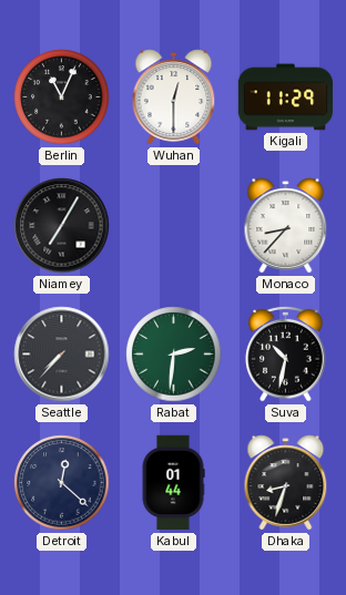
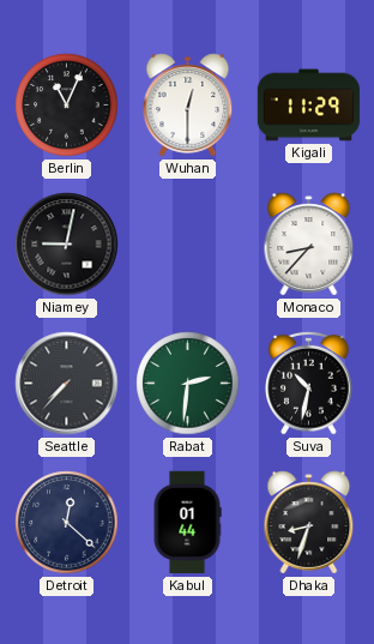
Niamey: 7:05 -> 9:02 (67, 245)
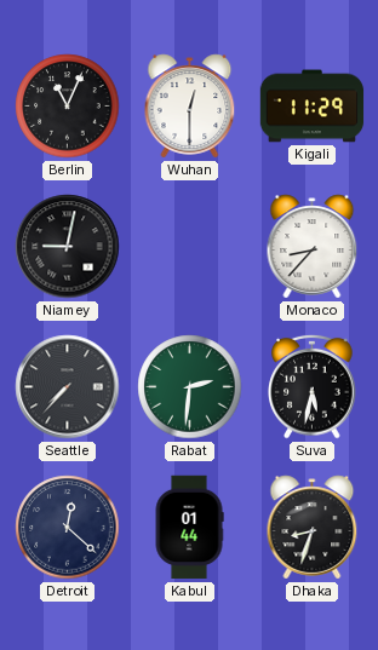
Suva: 10:32 -> 5:32 (313, 386)
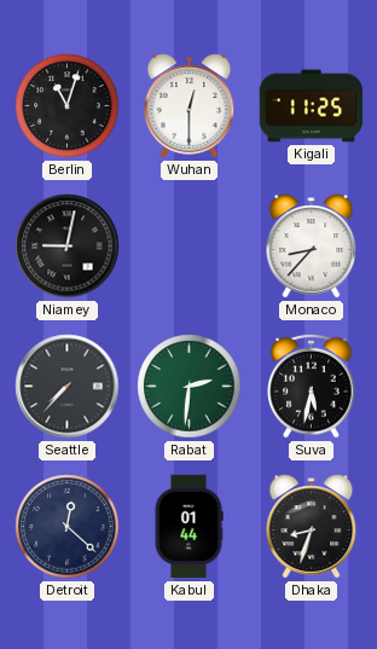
Berlin: 11:04 -> 11:03 (68, 106)
Kigali: 11:29 -> 11:25 (312, 106)
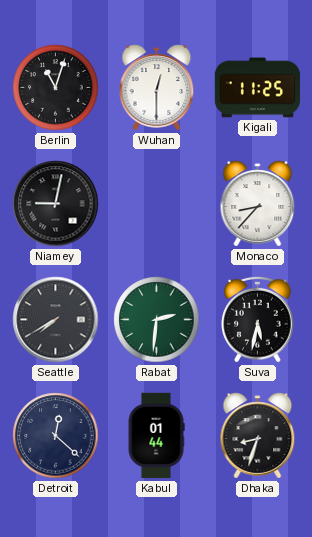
Seattle: 7:37 -> 7:40 (56, 320)
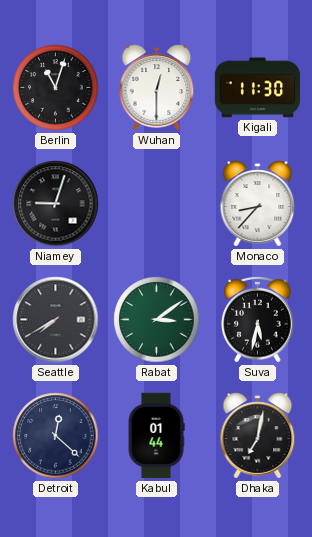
Kigali: 11:25 -> 11:30 (258, 88)
Niamey: 9:02 -> 9:03 (56, 204)
Rabat: 2:31 -> 3:09 (157, 320)
Dhaka: 8:33 -> 7:02 (258, 436)
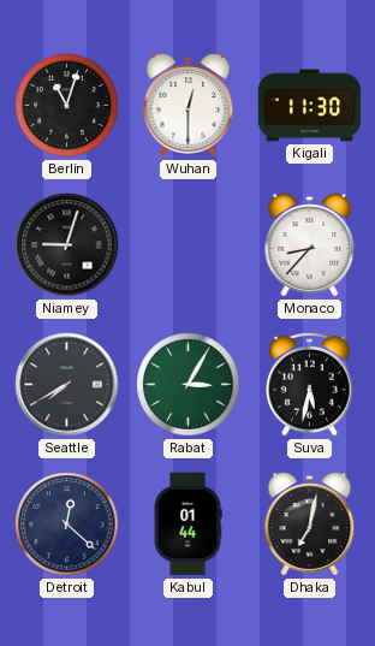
Rabat: 3:09 -> 3:05 (189, 385)
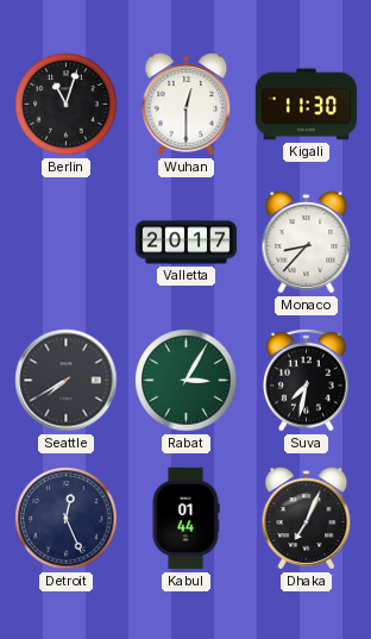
Niamey: 9:03 -> none (67, 245)
Valletta: none -> 20:17 (187, 243)
Suva: 5:32 -> 7:32 (307, 380)
Detroit: 12:22 -> 12:26 (67, 519)
Dhaka: 7:02 -> 7:04 (307, 519)
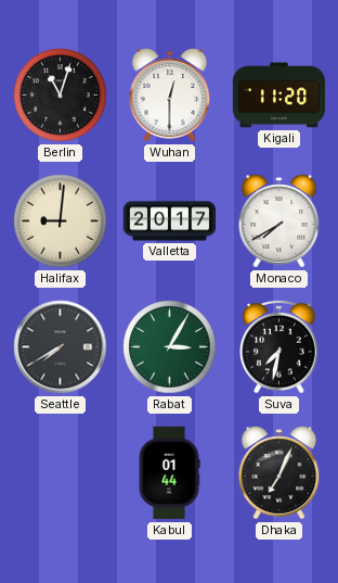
Kigali: 11:30 -> 11:20 (279, 96)
Halifax: none -> 9:01 (61, 221)
Monaco: 8:37 -> 7:40 (279, 221)
Detroit: 12:26 -> none (67, 519)
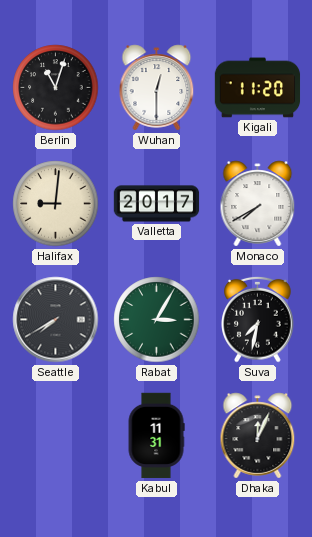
Kabul: 01:44 -> 11:31 (156, 436)
Dhaka: 7:04 -> 12:04 (258, 436)
